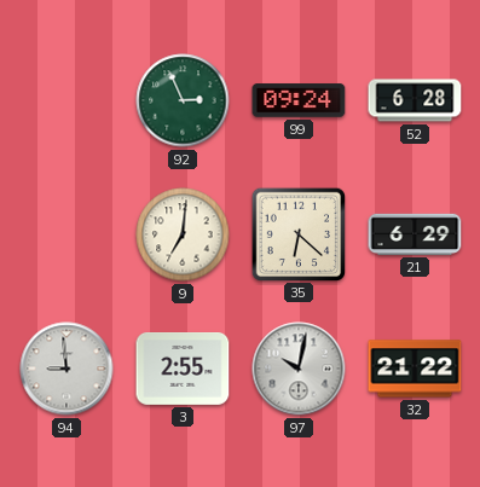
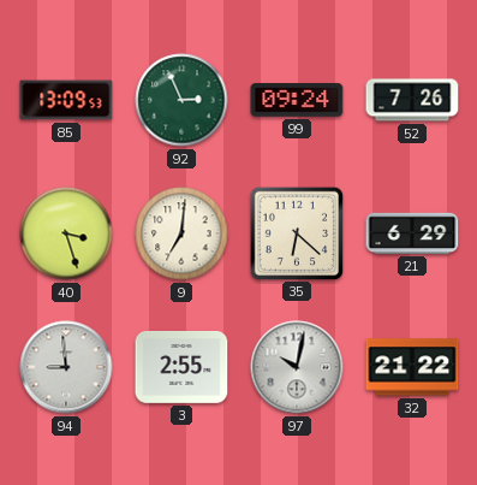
85: none -> 13:09 (66, 100)
52: 6:28 -> 7:26 (412, 100)
40: none -> 3:27 (66, 233)
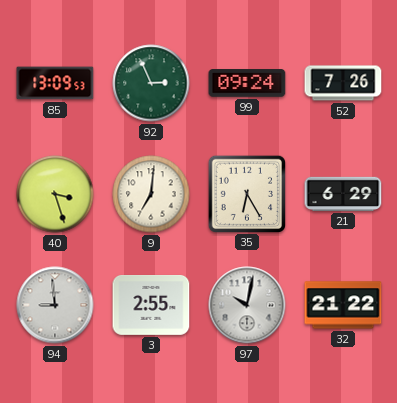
35: 6:22 -> 6:25 (246, 193)
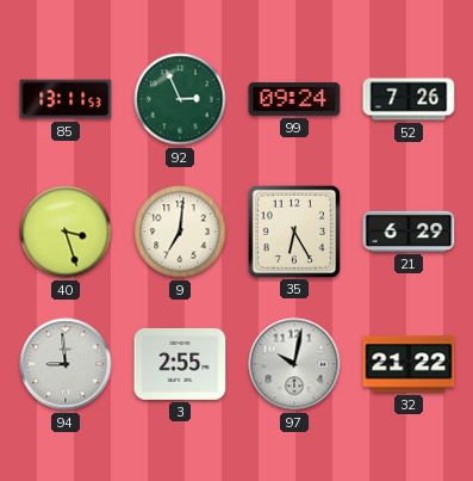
85: 13:09 -> 13:11 (66, 99)
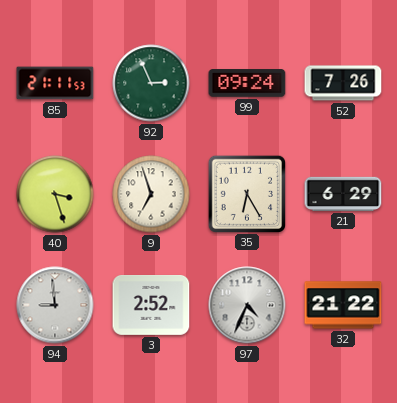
85: 13:11 -> 21:11 (55, 83)
9: 7:01 -> 6:57 (151, 194)
3: 2:55 -> 2:52 (151, 306)
97: 10:02 -> 4:34 (247, 305)
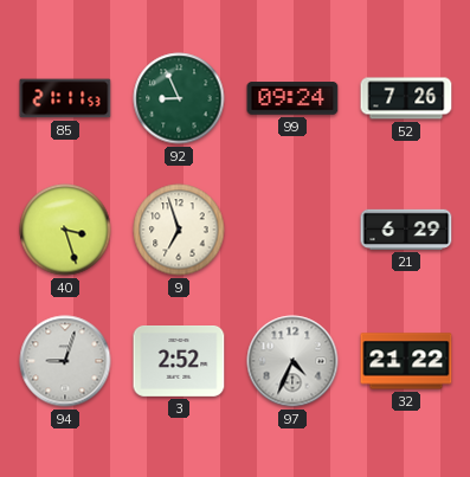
92: 2:56 -> 8:56 (179, 98)
35: 6:25 -> none (246, 193)
94: 8:59 -> 9:03 (65, 361)
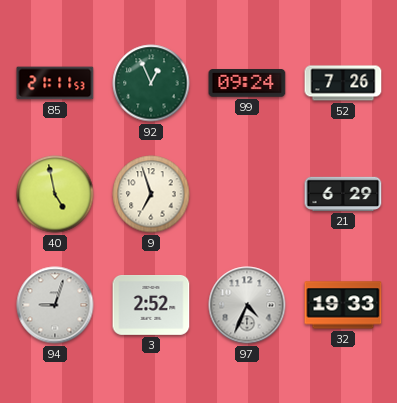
92: 8:56 -> 12:56 (151, 83)
40: 3:27 -> 4:58 (55, 194)
32: 21:22 -> 19:33 (343, 305)
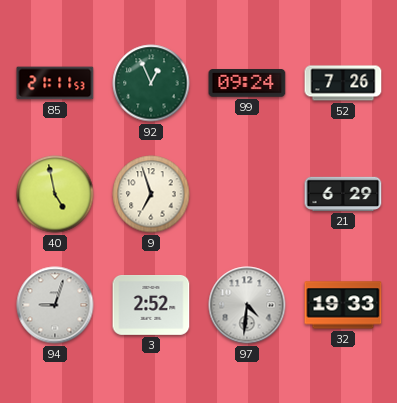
97: 4:34 -> 4:31 (247, 305)
